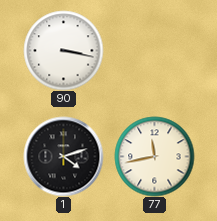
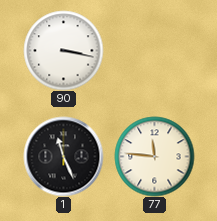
1: 4:12 -> 11:26 (63, 156)
77: 11:43 -> 11:46 (154, 156)
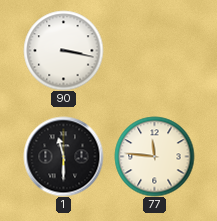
1: 11:26 -> 11:30 (63, 156)
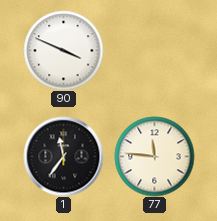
90: 3:17 -> 3:49 (63, 50)
1: 11:30 -> 11:36 (63, 156)
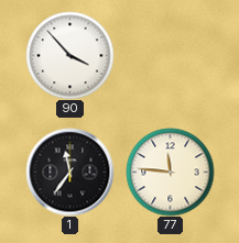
90: 3:49 -> 3:53 (69, 55)
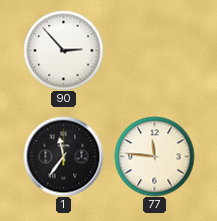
90: 3:53 -> 2:53 (63, 50)
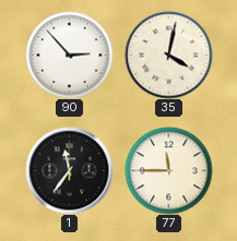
35: none -> 4:02 (168, 55)
77: 11:46 -> 11:45 (168, 170)
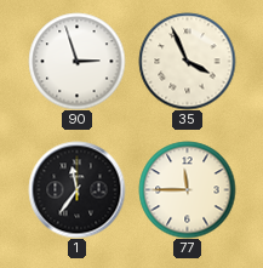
90: 2:53 -> 2:57 (76, 61)
35: 4:02 -> 3:56 (187, 61)
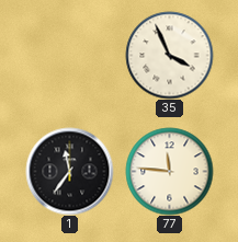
90: 2:57 -> none (76, 61)
77: 11:45 -> 11:46 (169, 171)
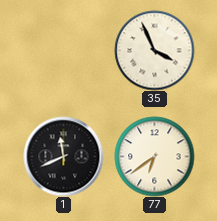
1: 11:36 -> 11:41 (63, 156)
77: 11:46 -> 6:39 (154, 156)
